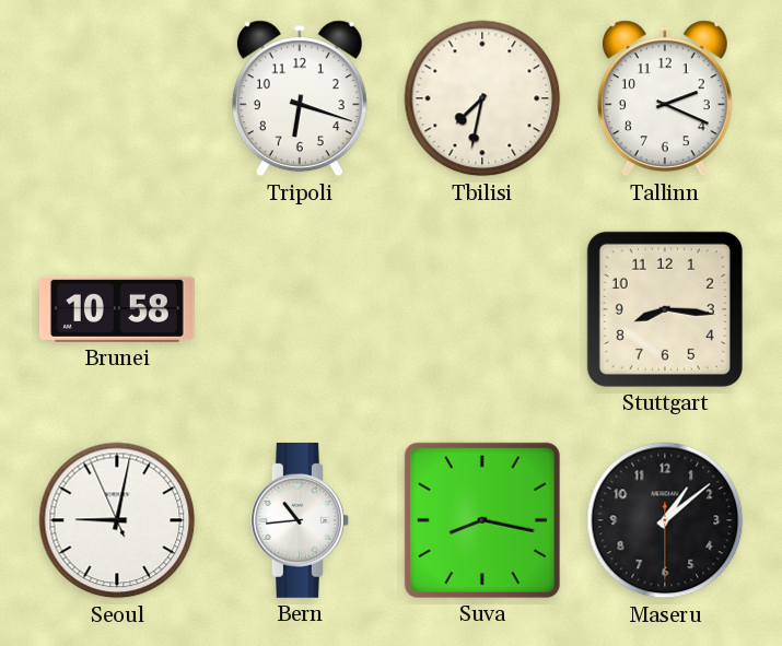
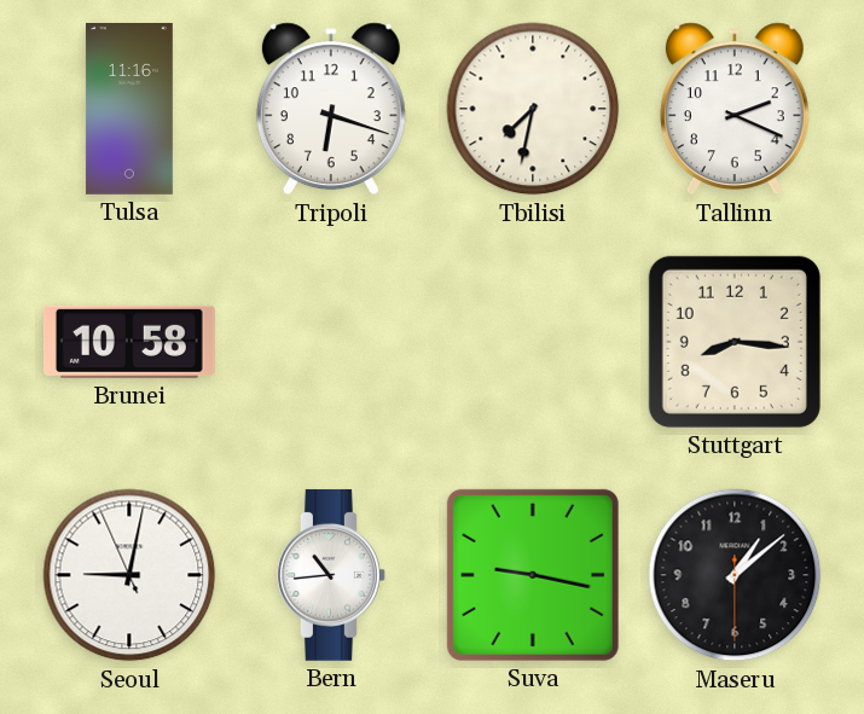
Tulsa: none -> 11:16 (129, 110)
Suva: 8:17 -> 9:17 (533, 575)
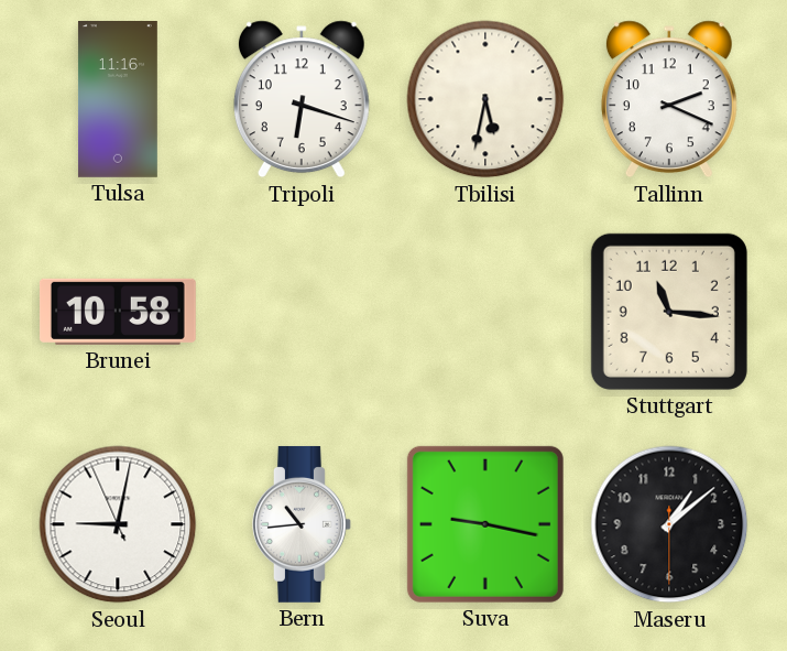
Tbilisi: 7:32 -> 5:32 (485, 99)
Stuttgart: 8:16 -> 11:16 (669, 312)
